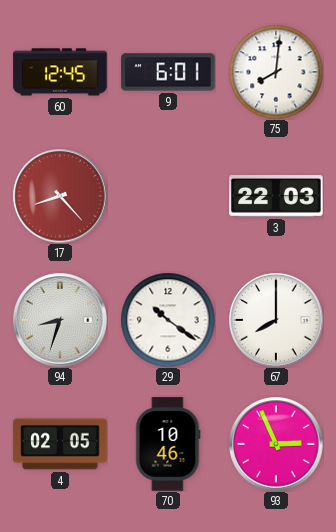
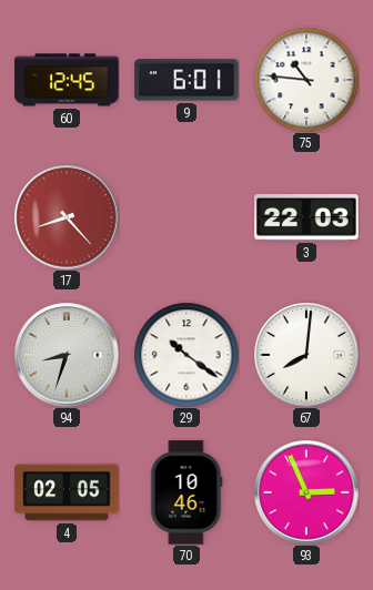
75: 8:01 -> 10:46 (306, 80)
67: 8:00 -> 8:01 (306, 355)
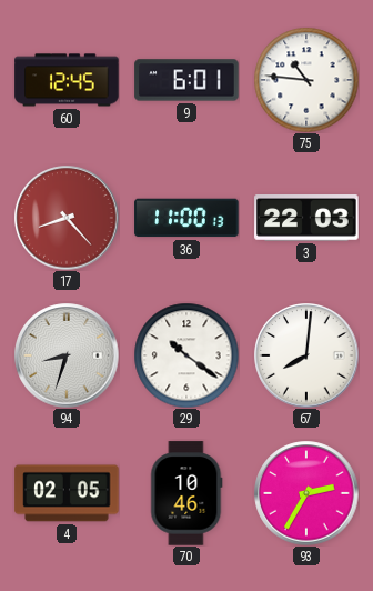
36: none -> 11:00 (186, 218)
93: 2:56 -> 2:35 (306, 493)
